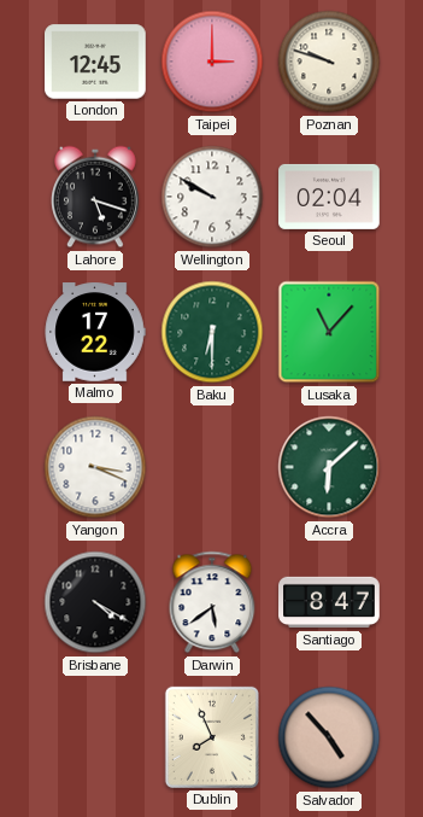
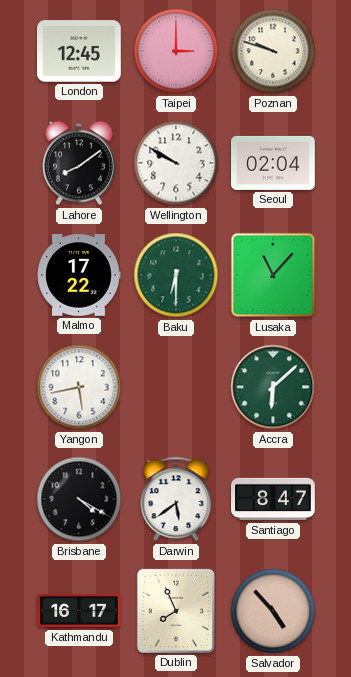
Lahore: 5:18 -> 8:09 (80, 163)
Yangon: 3:19 -> 5:43 (79, 387)
Kathmandu: none -> 16:17 (79, 611)
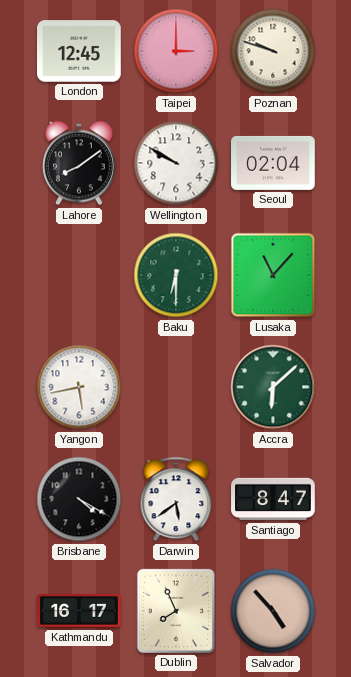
Malmo: 17:22 -> none (79, 275)
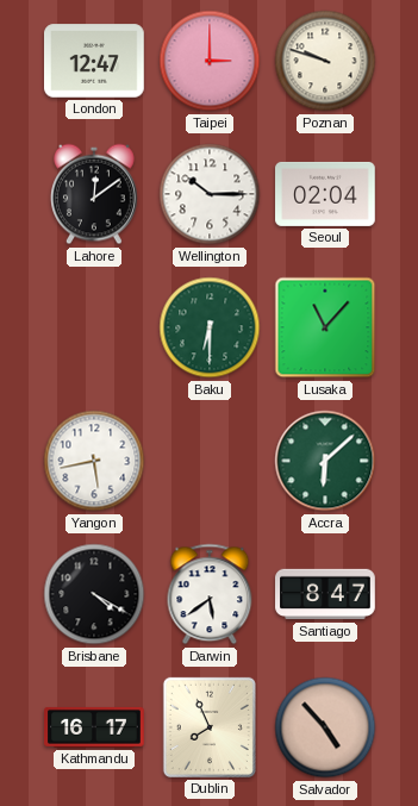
London: 12:45 -> 12:47 (94, 61)
Lahore: 8:09 -> 12:09 (95, 194)
Wellington: 9:50 -> 10:15 (210, 194)
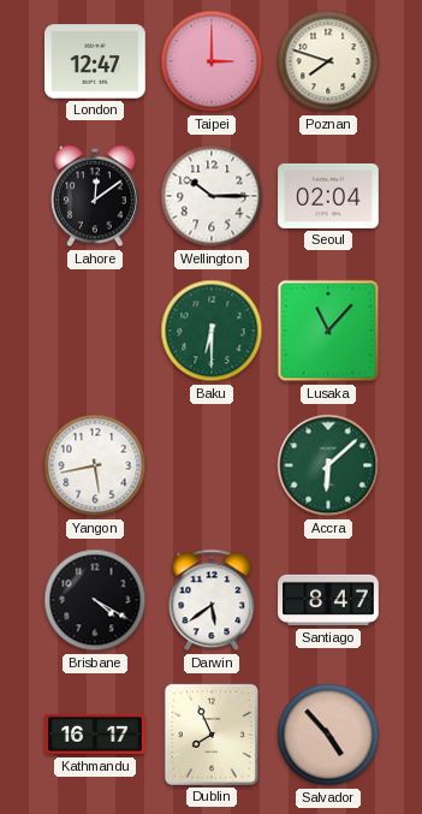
Poznan: 9:48 -> 7:48 (328, 61)
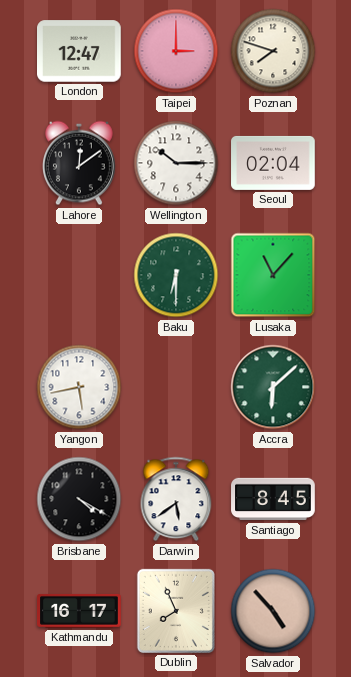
Santiago: 8:47 -> 8:45 (273, 499)
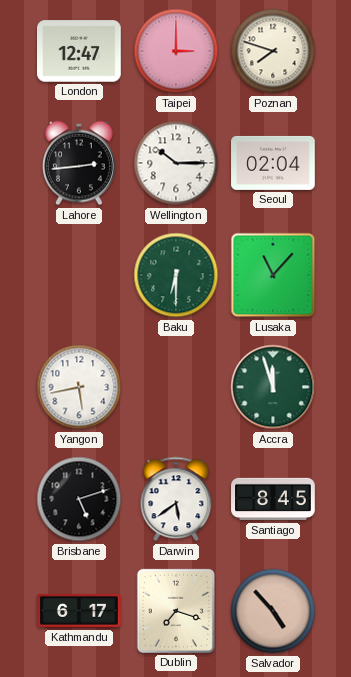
Lahore: 12:09 -> 2:44 (80, 163)
Accra: 6:08 -> 11:57 (273, 387)
Brisbane: 4:20 -> 5:12 (79, 499)
Kathmandu: 16:17 -> 6:17 (79, 611)
Dublin: 7:56 -> 7:18 (176, 611)
